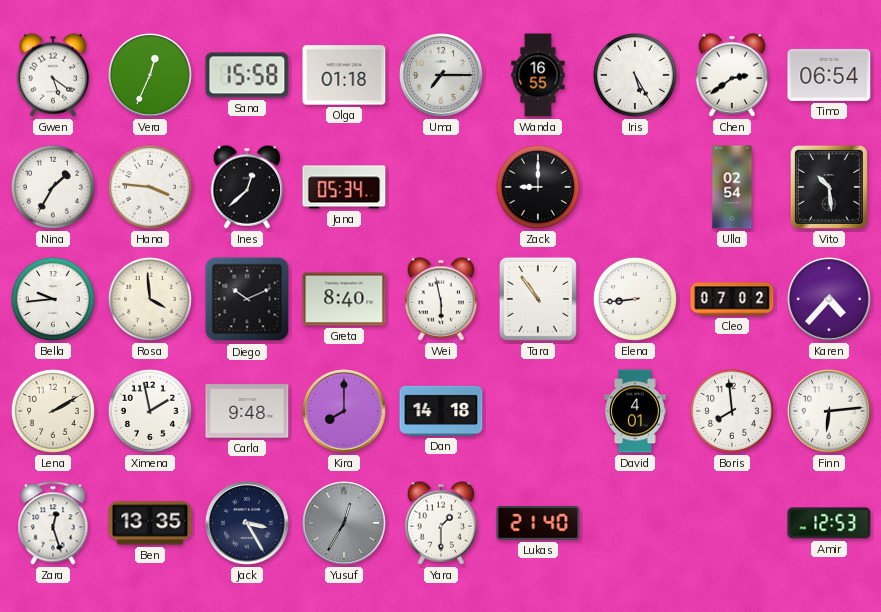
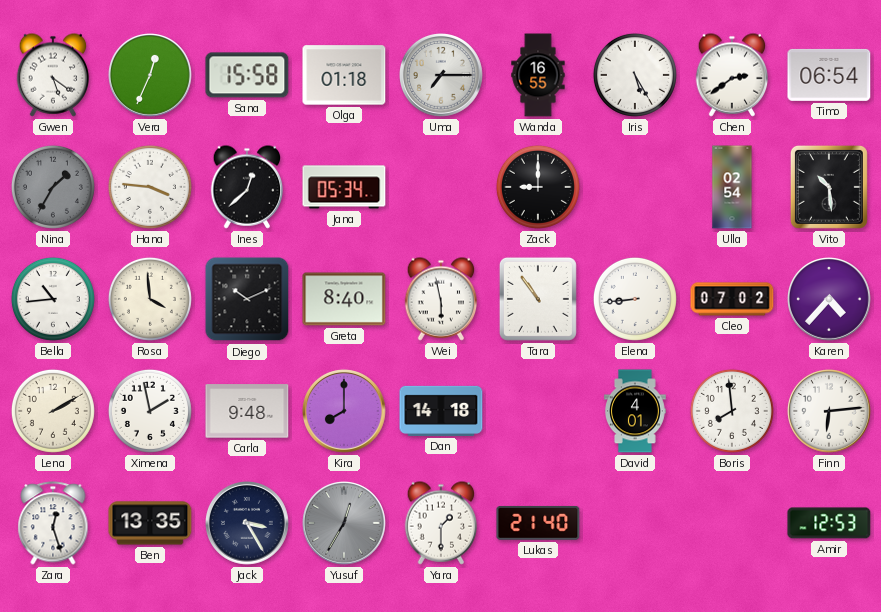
Nina dial: white -> grey (53, 187)
Bella: 9:44 -> 10:44 (53, 299)
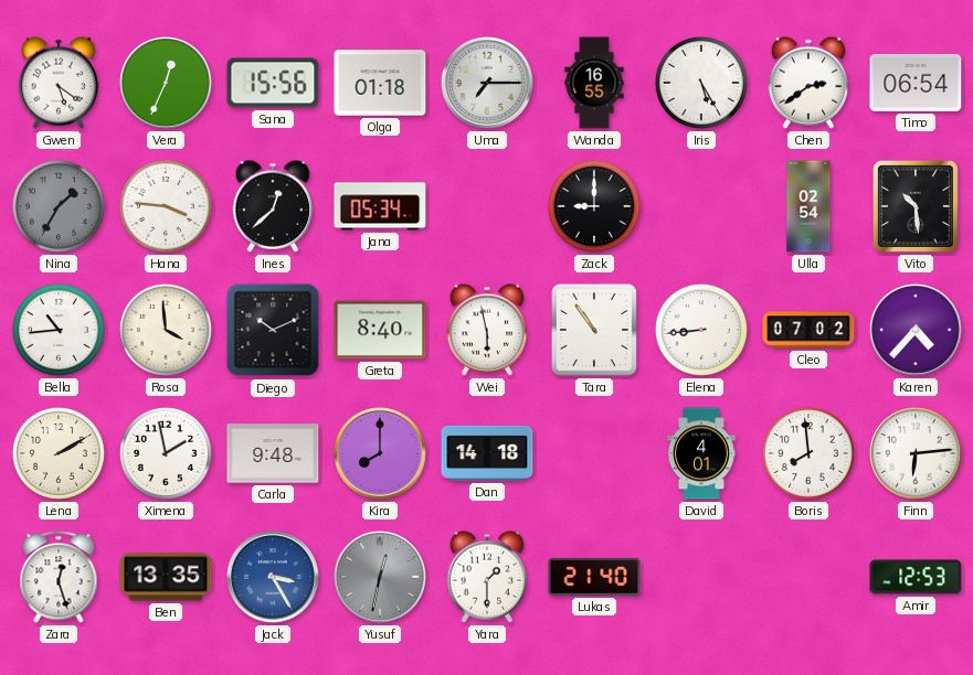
Sana: 15:58 -> 15:56 (273, 83)
Jack dial: navy -> blue (274, 578)
Yusuf: 12:35 -> 12:32 (381, 578)
